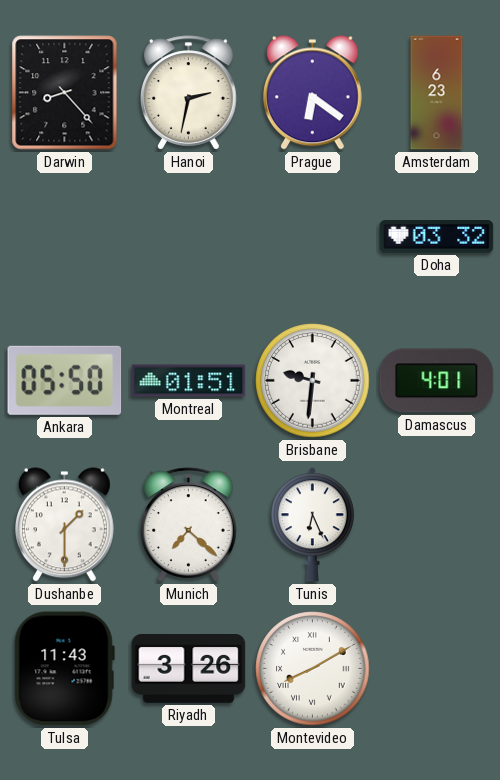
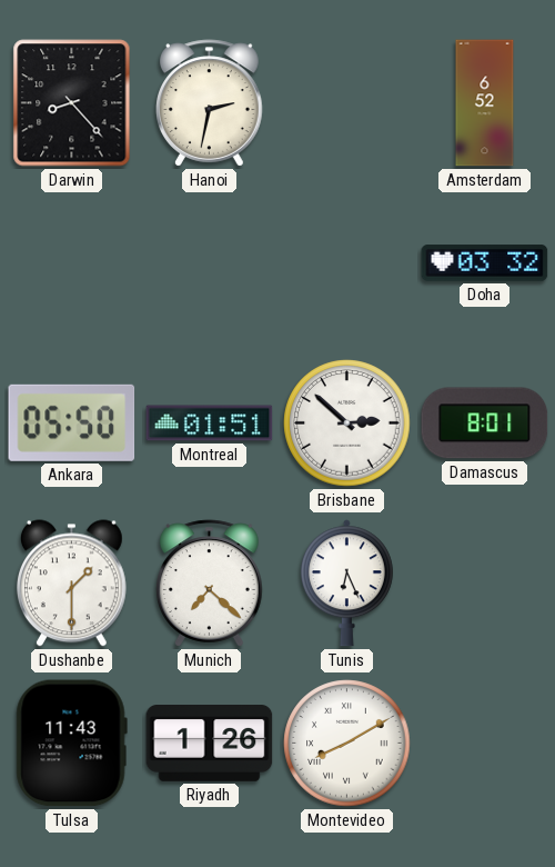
Prague: 6:21 -> none (312, 93)
Amsterdam: 6:23 -> 6:52 (485, 103)
Brisbane: 9:31 -> 2:52 (347, 423)
Damascus: 4:01 -> 8:01 (485, 423)
Riyadh: 3:26 -> 1:26 (210, 744)
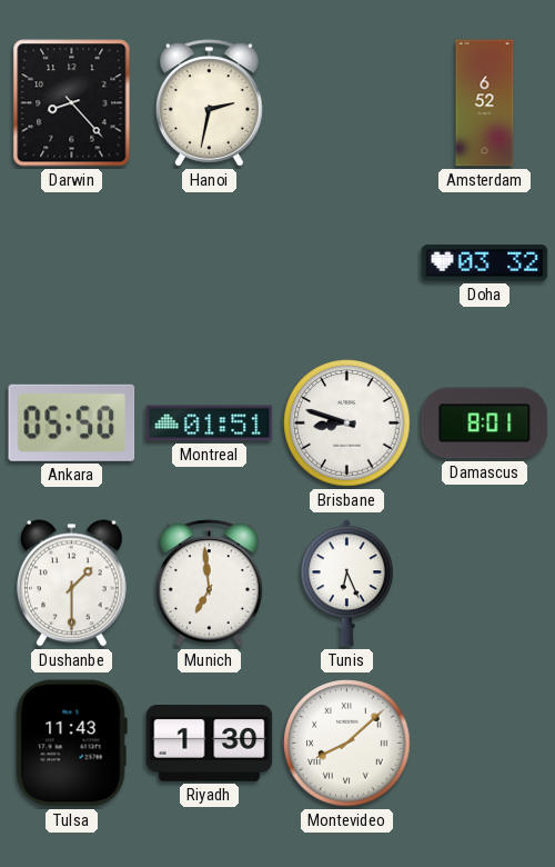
Brisbane: 2:52 -> 8:48 (347, 423)
Munich: 7:22 -> 6:59 (210, 584)
Riyadh: 1:26 -> 1:30 (210, 744)
Montevideo: 8:10 -> 8:08 (347, 744)
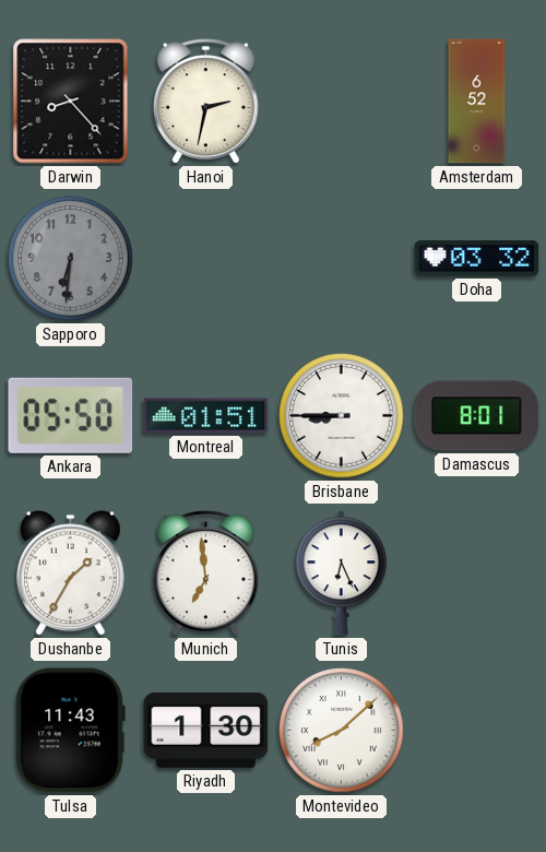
Sapporo: none -> 6:31 (71, 259)
Brisbane: 8:48 -> 8:45 (342, 416)
Dushanbe: 1:30 -> 1:35 (70, 573)
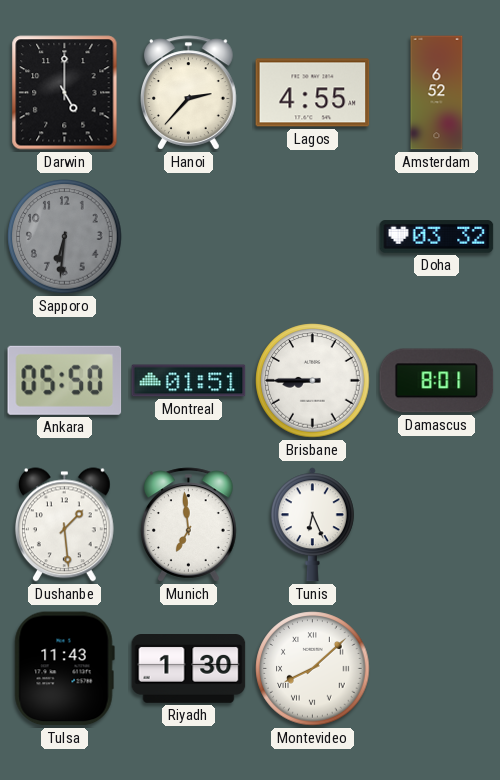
Darwin: 8:23 -> 5:00 (65, 93)
Hanoi: 2:32 -> 2:37 (189, 93)
Lagos: none -> 4:55 (313, 93)
Dushanbe: 1:35 -> 1:29 (64, 525)
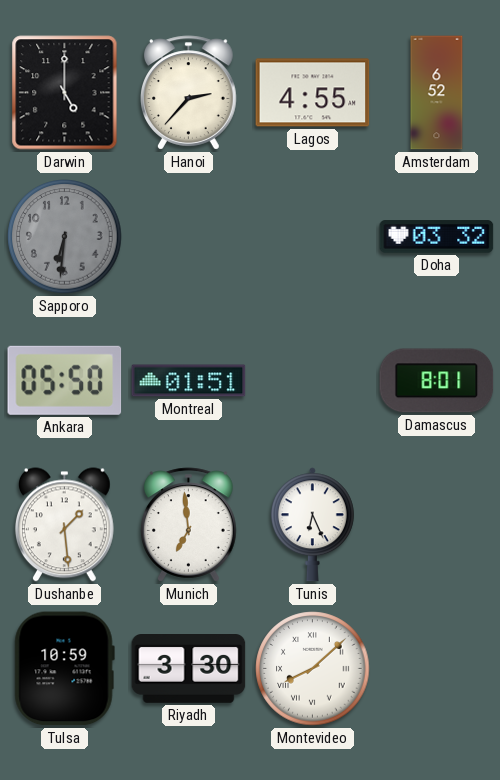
Brisbane: 8:45 -> none (313, 381)
Tulsa: 11:43 -> 10:59 (64, 669)
Riyadh: 1:30 -> 3:30 (189, 669)
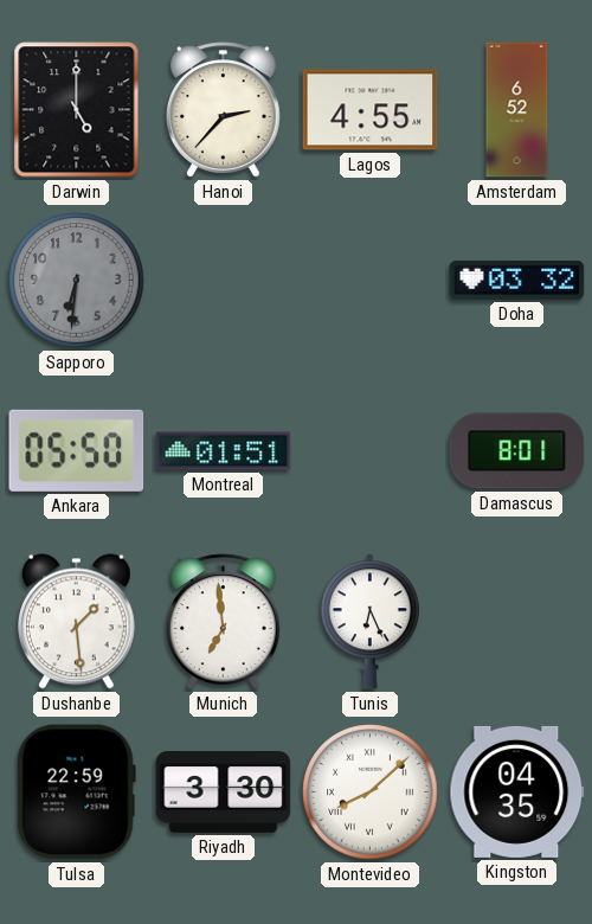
Tulsa: 10:59 -> 22:59 (76, 793)
Kingston: none -> 04:35 (517, 791)
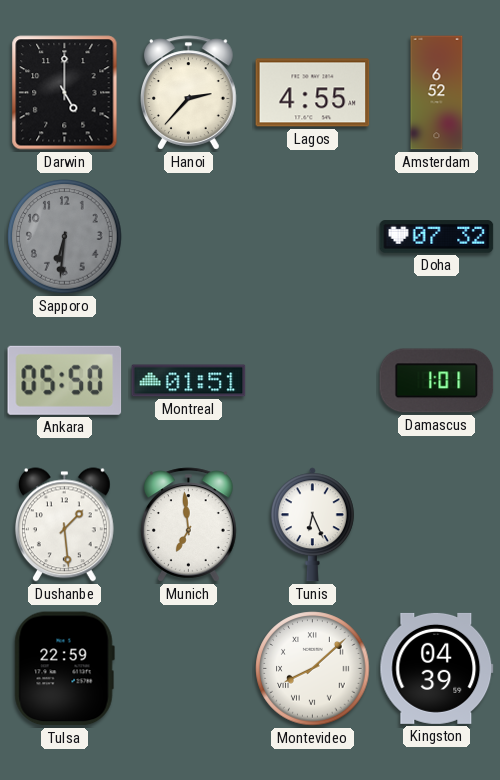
Doha: 03:32 -> 07:32 (437, 237)
Damascus: 8:01 -> 1:01 (437, 381)
Riyadh: 3:30 -> none (224, 793)
Kingston: 04:35 -> 04:39 (437, 668)
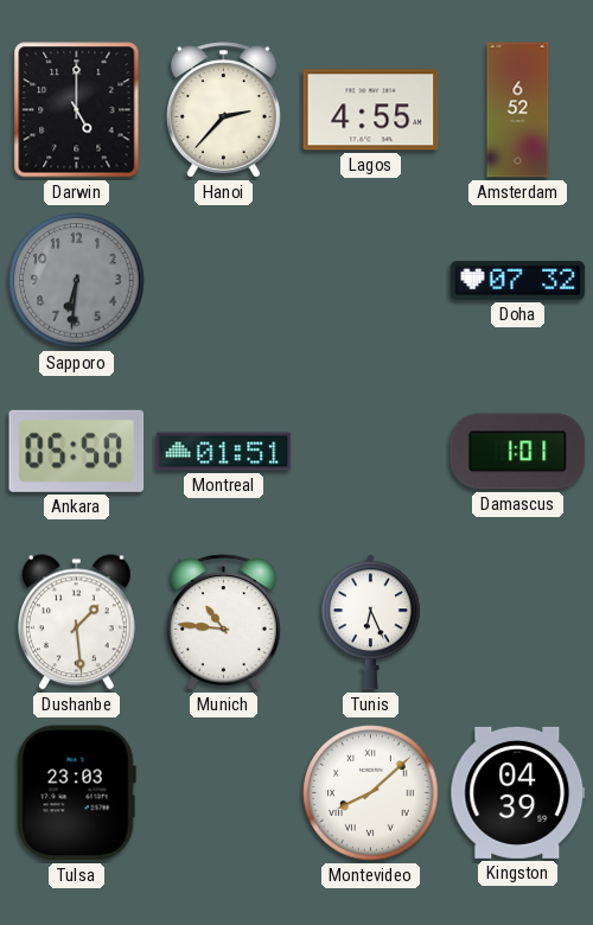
Munich: 6:59 -> 10:46 (224, 623)
Tulsa: 22:59 -> 23:03 (76, 793)
